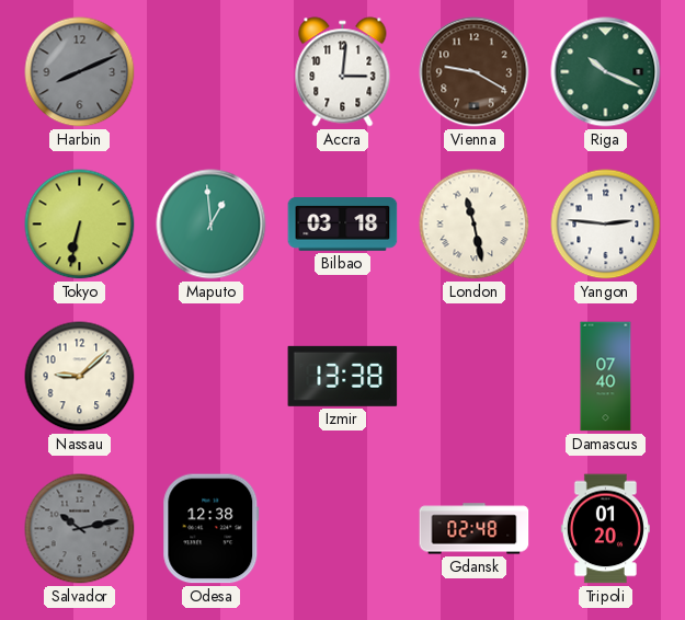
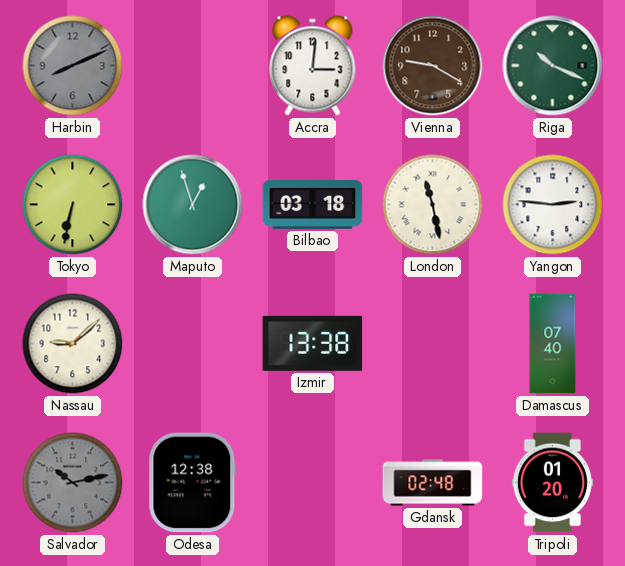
Maputo: 12:59 -> 12:57 (193, 205)
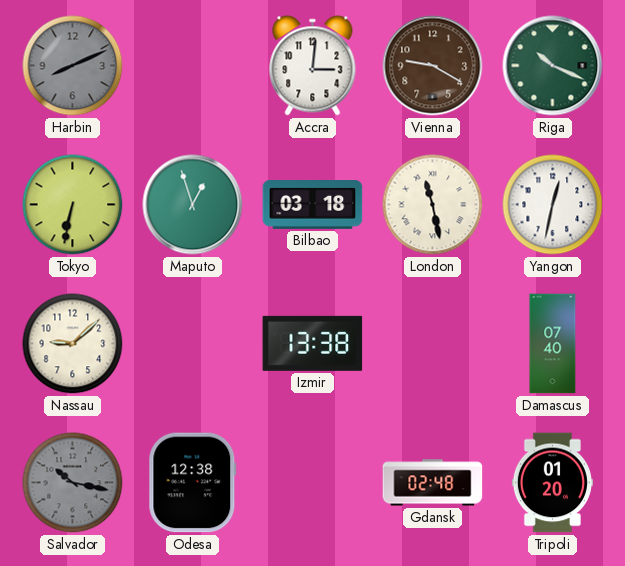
Yangon: 2:46 -> 12:32 (553, 205)
Salvador: 10:13 -> 10:17 (73, 483)
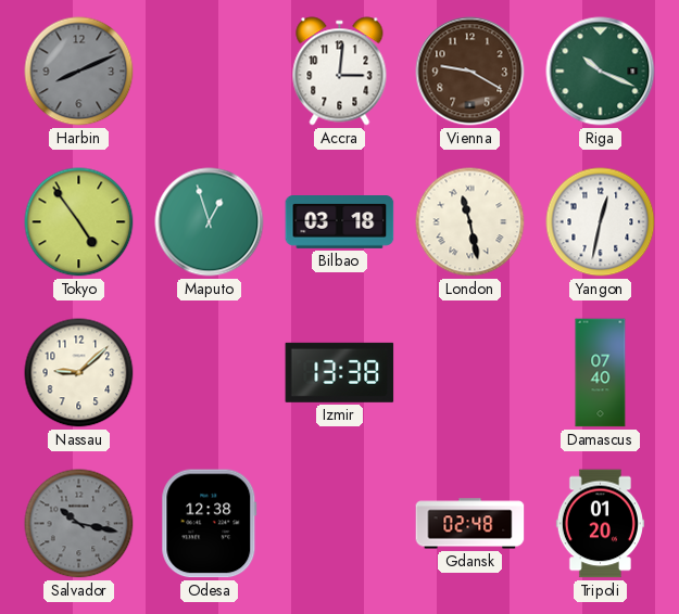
Tokyo: 6:32 -> 4:54 (79, 222)
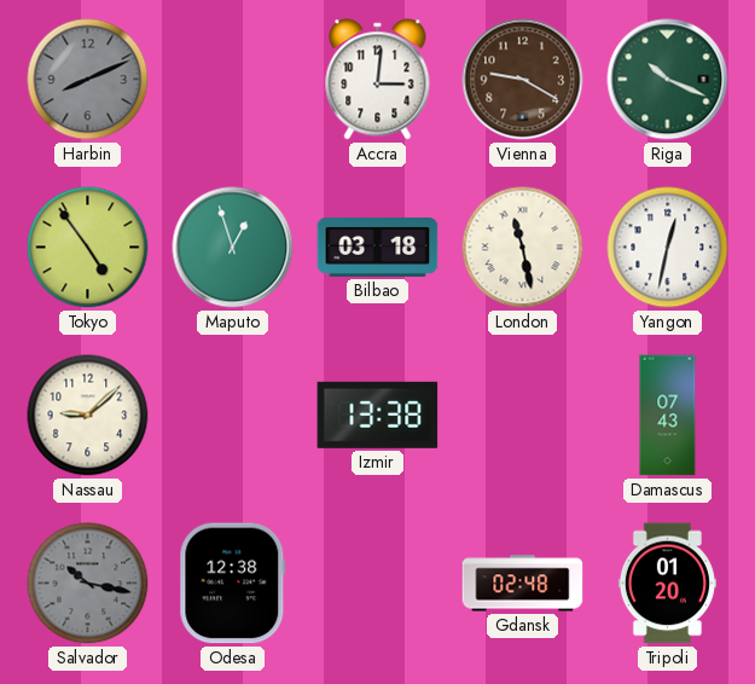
Damascus: 07:40 -> 07:43 (668, 416)
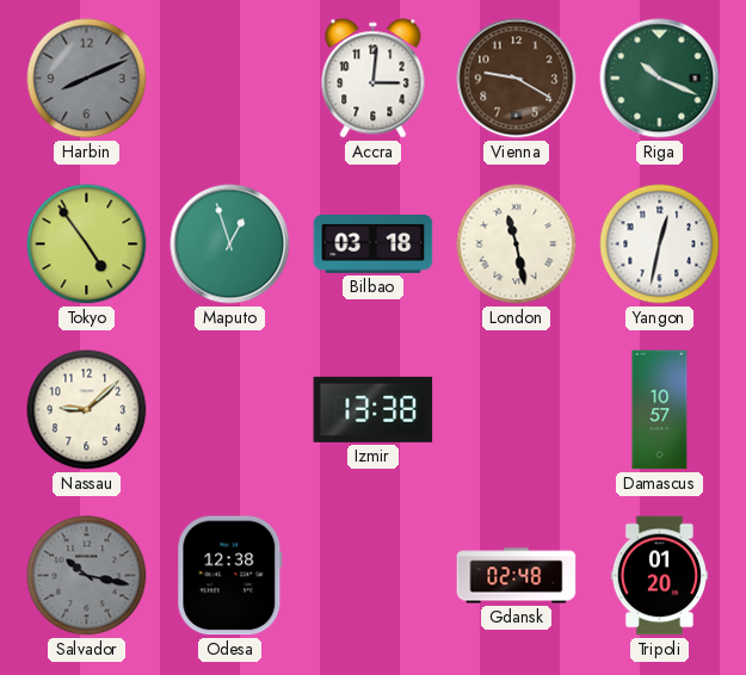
Damascus: 07:43 -> 10:57 (660, 410)
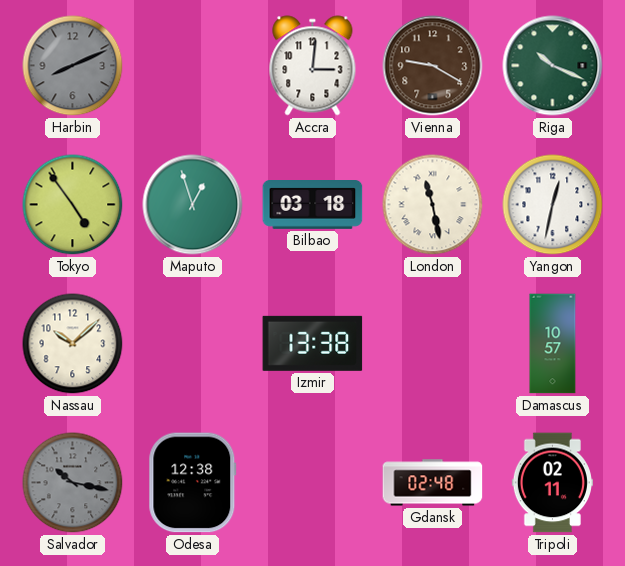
Nassau: 9:08 -> 10:08 (73, 344)
Tripoli: 01:20 -> 02:11 (552, 483)
